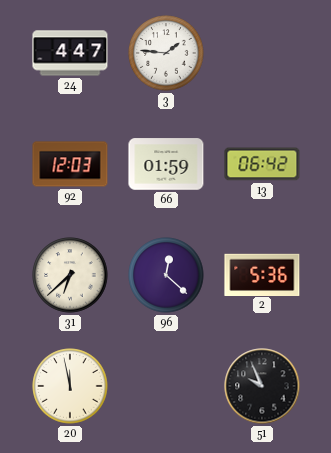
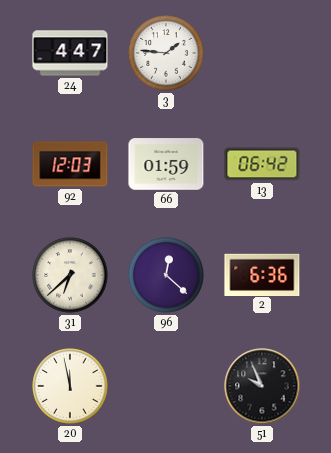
2: 5:36 -> 6:36 (262, 274)
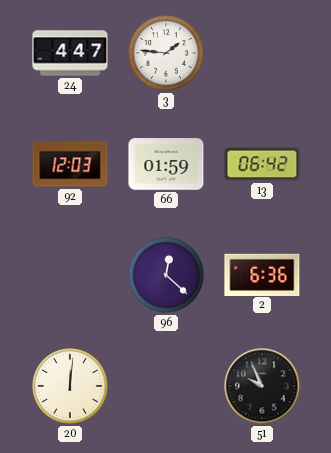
31: 6:38 -> none (70, 275)
20: 11:58 -> 12:01 (70, 386)
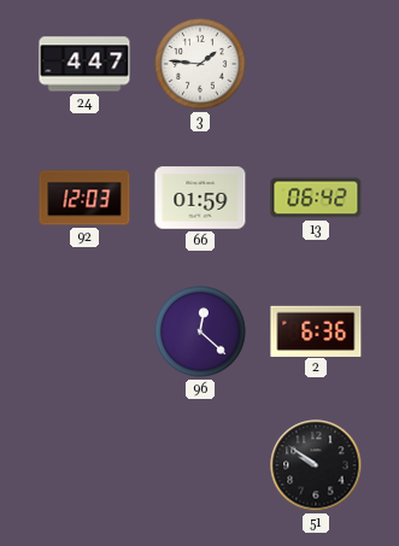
20: 12:01 -> none (70, 386)
51: 9:56 -> 9:51 (316, 465)
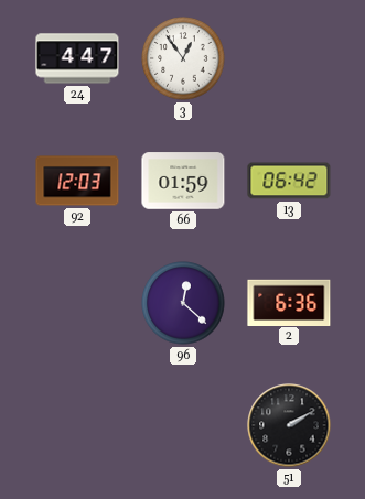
3: 1:46 -> 12:54 (183, 58)
51: 9:51 -> 2:10 (289, 425)
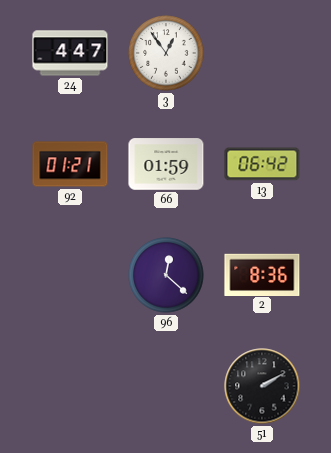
92: 12:03 -> 01:21 (70, 164)
2: 6:36 -> 8:36 (262, 274)
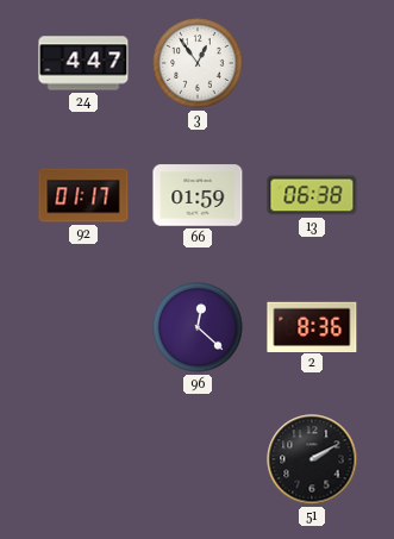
92: 01:21 -> 01:17 (83, 195)
13: 06:42 -> 06:38 (312, 195)
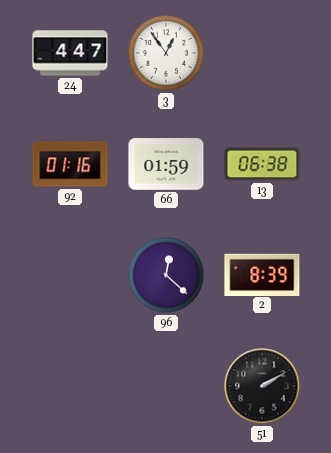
92: 01:17 -> 01:16 (70, 164)
2: 8:36 -> 8:39 (262, 274)
